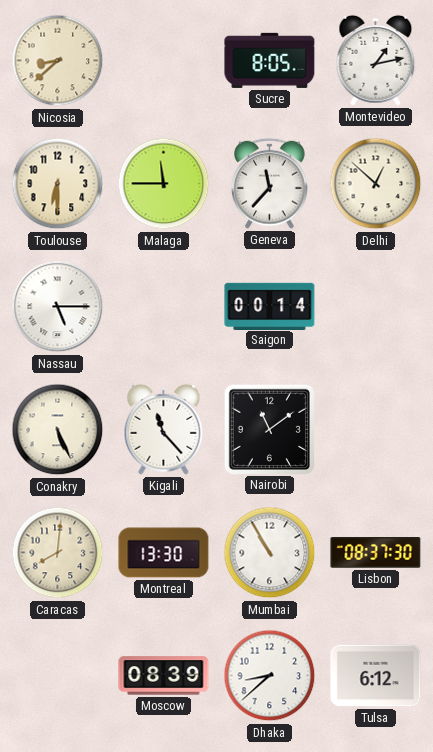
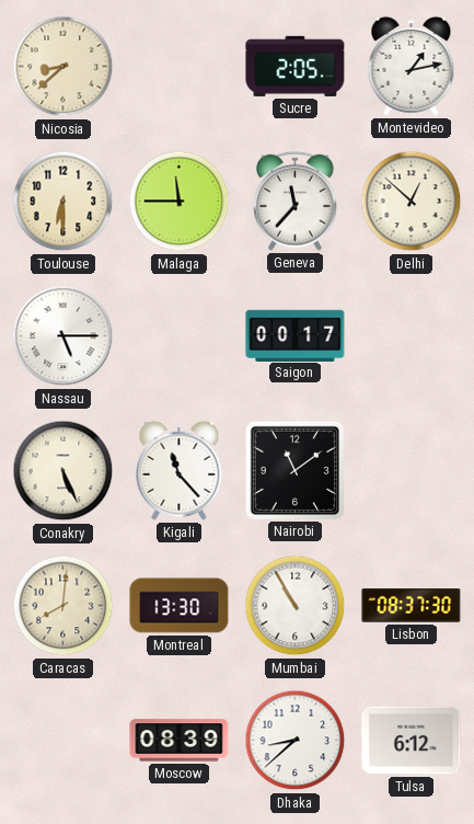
Sucre: 8:05 -> 2:05 (296, 66)
Saigon: 00:14 -> 00:17 (296, 335)
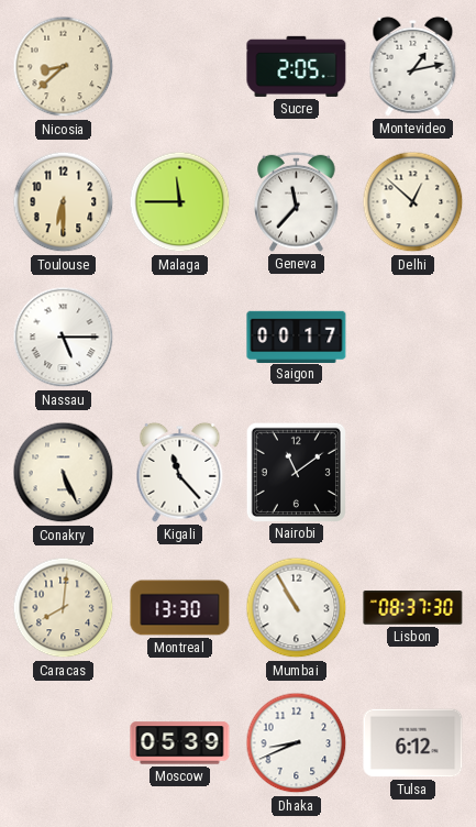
Moscow: 08:39 -> 05:39 (180, 743)
Dhaka: 8:38 -> 8:41 (297, 743)
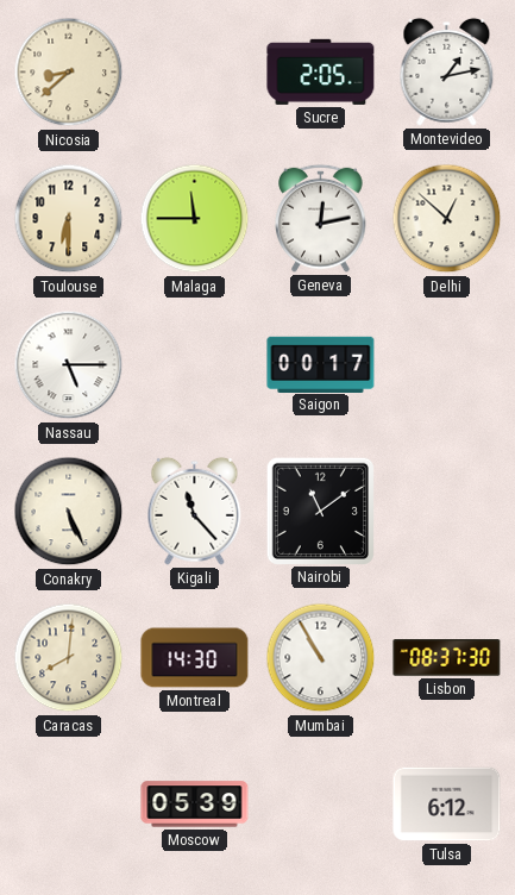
Geneva: 11:37 -> 12:13 (321, 218)
Montreal: 13:30 -> 14:30 (195, 658)
Dhaka: 8:41 -> none (297, 743)
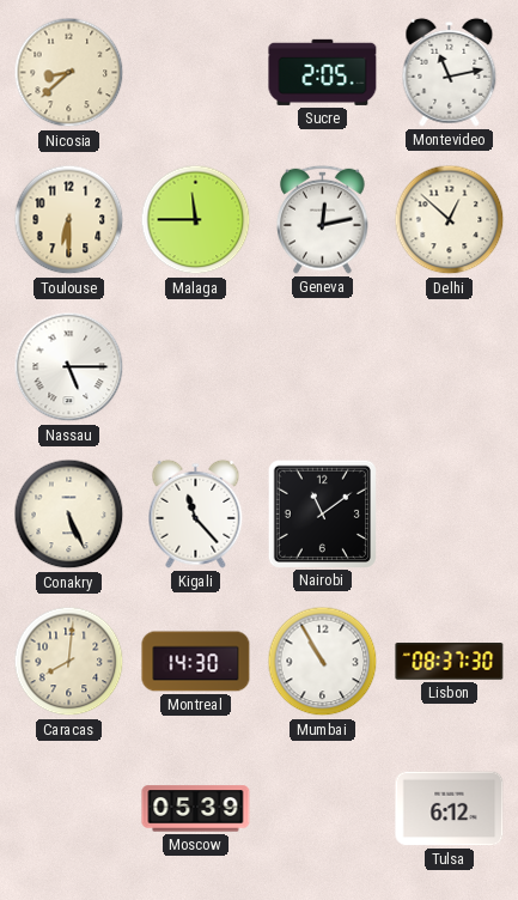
Montevideo: 1:13 -> 11:13 (450, 72)
Saigon: 00:17 -> none (321, 364)
